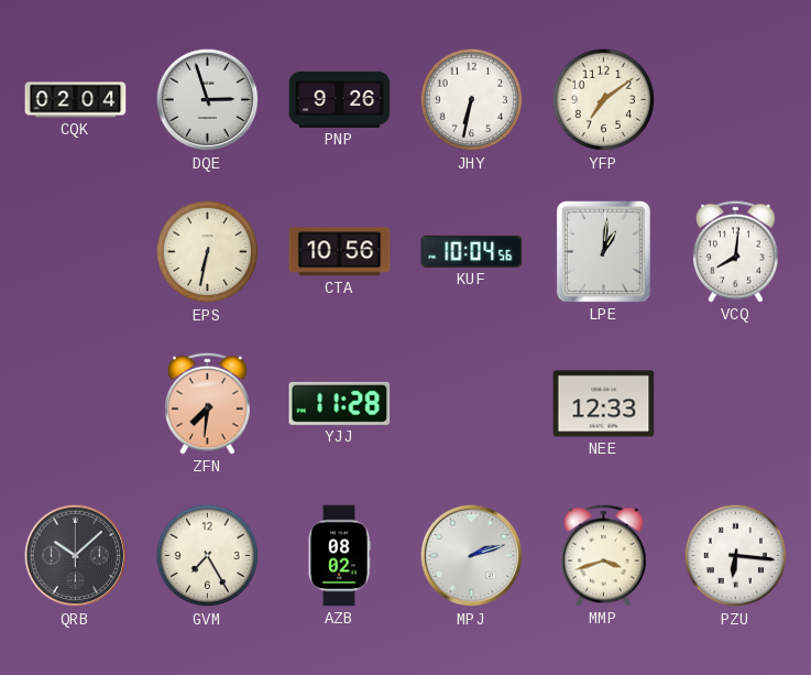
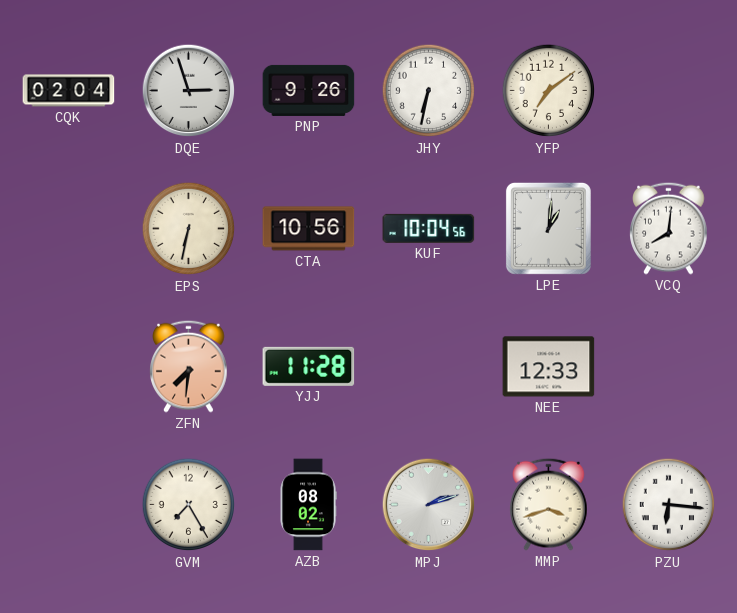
QRB: 10:08 -> none (76, 556)
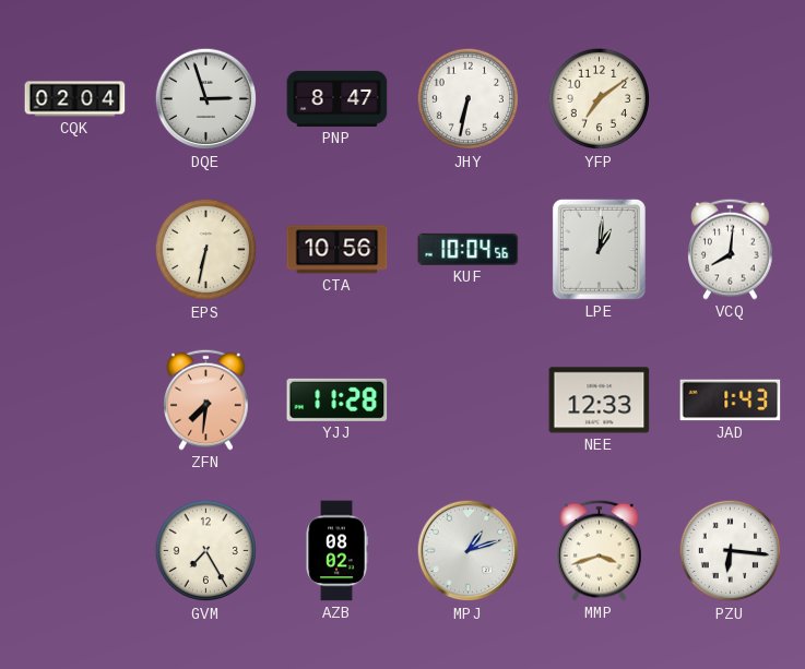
PNP: 9:26 -> 8:47 (338, 98)
JAD: none -> 1:43 (731, 401)
MPJ: 2:12 -> 1:12 (469, 551)
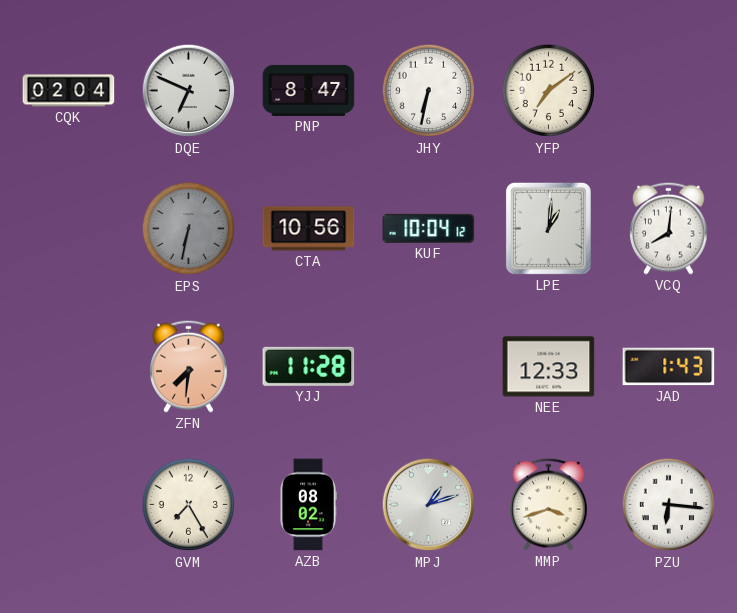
DQE: 2:57 -> 6:49 (189, 91)
EPS dial: cream -> grey (189, 229)
KUF: 10:04:56 -> 10:04:12 (429, 228)
